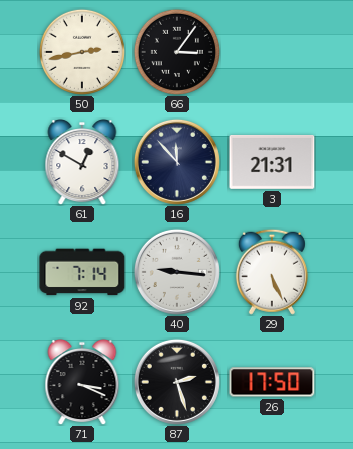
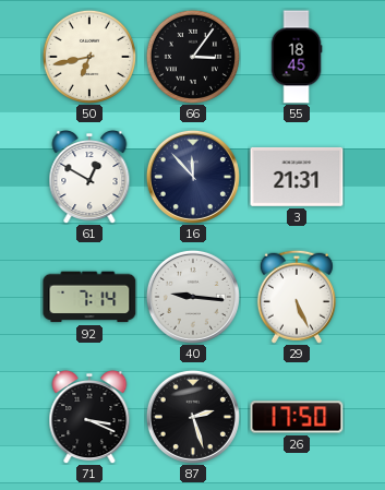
50: 2:43 -> 6:43 (89, 57)
55: none -> 18:45 (297, 57)
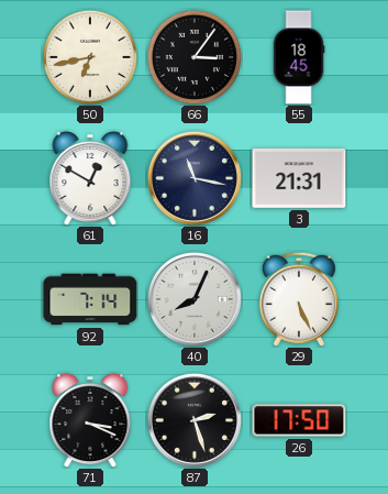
16: 11:53 -> 11:17 (195, 178)
40: 9:16 -> 8:04 (195, 299)
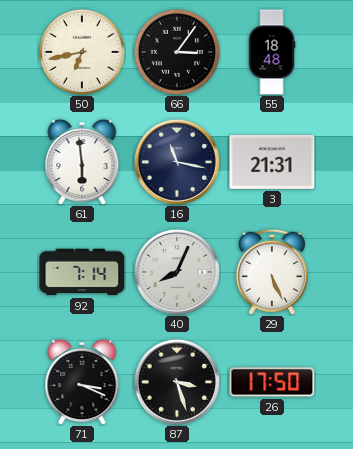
55: 18:45 -> 18:48 (272, 52)
61: 12:50 -> 5:59 (82, 163)
87: 2:27 -> 3:27 (177, 382)
